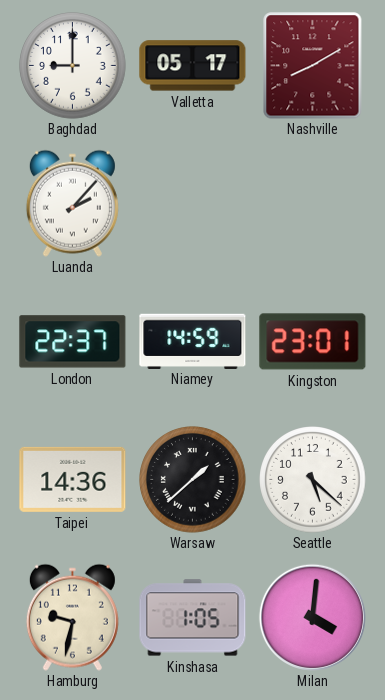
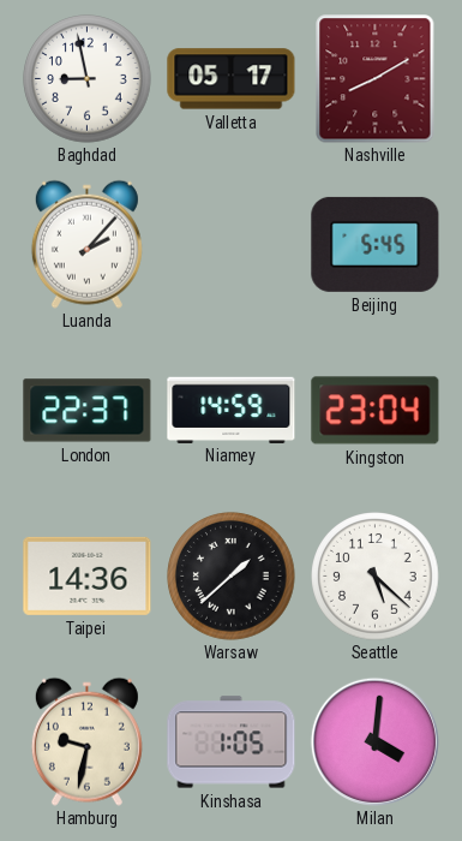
Baghdad: 9:00 -> 8:58 (88, 79)
Beijing: none -> 5:45 (376, 244)
Kingston: 23:01 -> 23:04 (376, 411)
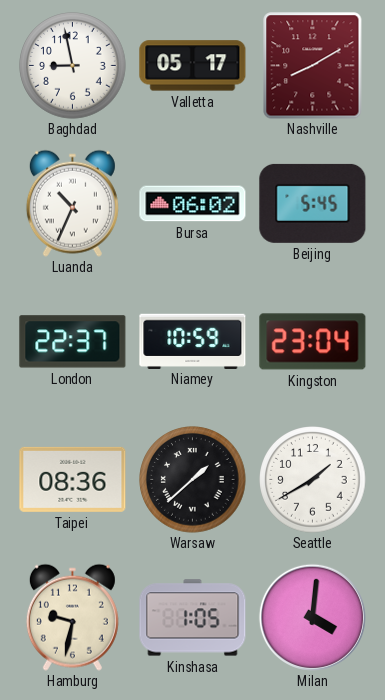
Luanda: 2:07 -> 10:34 (72, 203)
Bursa: none -> 06:02 (193, 204)
Niamey: 14:59 -> 10:59 (193, 341)
Taipei: 14:36 -> 08:36 (73, 479)
Seattle: 5:22 -> 1:40 (313, 480)
